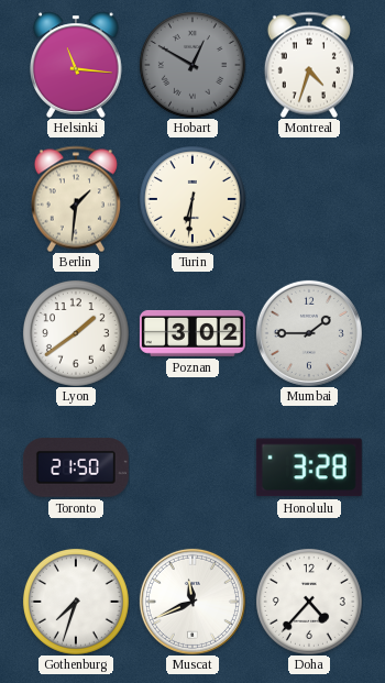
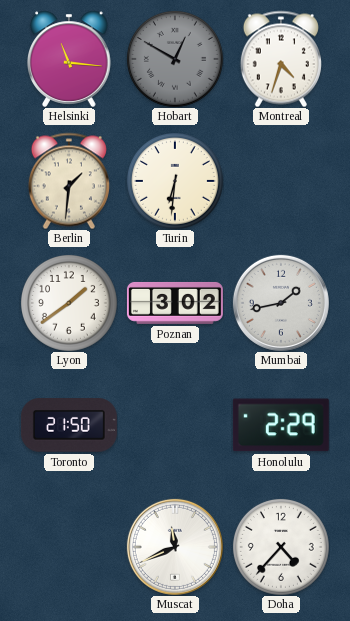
Mumbai: 1:45 -> 1:43 (281, 303)
Honolulu: 3:28 -> 2:29 (281, 425)
Gothenburg: 7:33 -> none (76, 602)
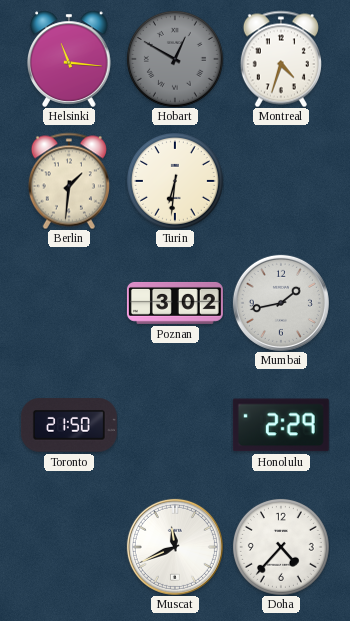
Lyon: 1:39 -> none (69, 303)
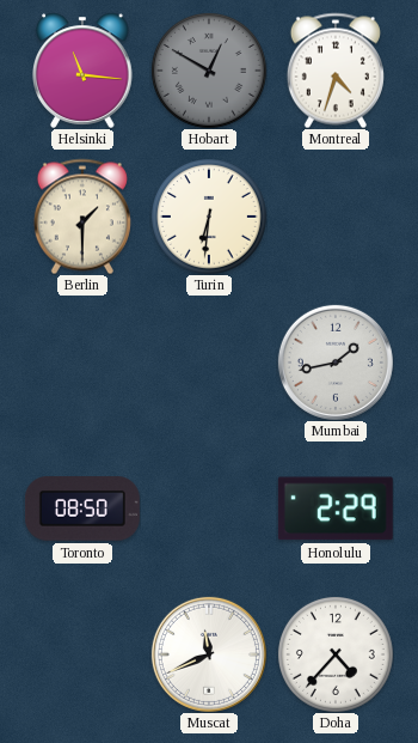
Berlin: 1:31 -> 1:30 (82, 217)
Poznan: 3:02 -> none (175, 303)
Toronto: 21:50 -> 08:50 (82, 508)
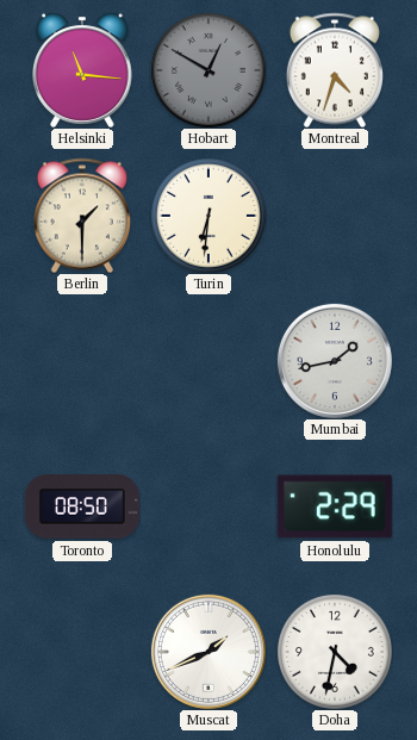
Muscat: 11:41 -> 1:41 (208, 652)
Doha: 4:37 -> 4:32 (335, 652)
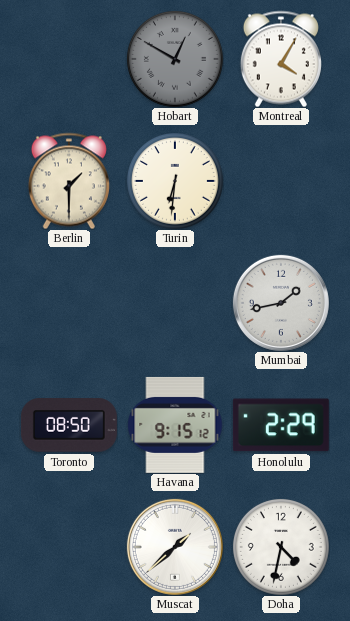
Helsinki: 11:16 -> none (82, 70)
Montreal: 4:33 -> 4:05 (281, 59)
Havana: none -> 9:15 (175, 425)
Muscat: 1:41 -> 1:38 (175, 547)
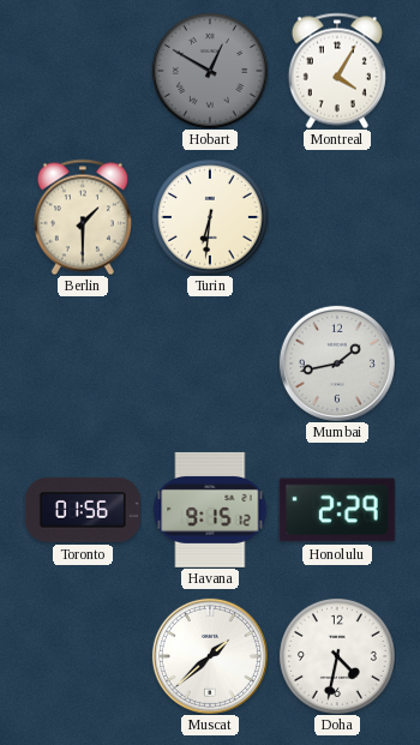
Toronto: 08:50 -> 01:56 (83, 510)
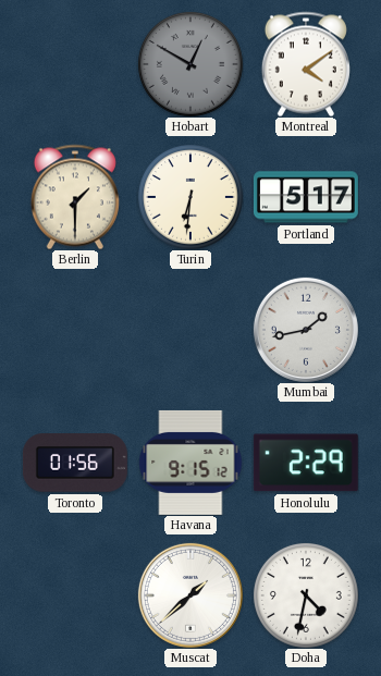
Montreal: 4:05 -> 4:09 (306, 64)
Portland: none -> 5:17 (306, 197)
